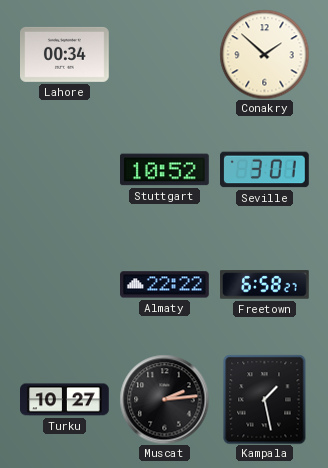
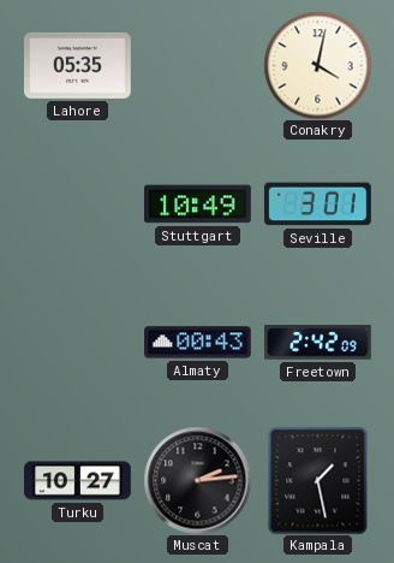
Lahore: 00:34 -> 05:35 (78, 65)
Conakry: 1:52 -> 4:02 (317, 65)
Stuttgart: 10:52 -> 10:49 (198, 205)
Almaty: 22:22 -> 00:43 (198, 343)
Freetown: 6:58 -> 2:42 (318, 343)
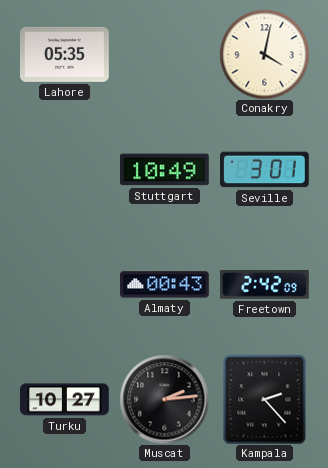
Kampala: 1:28 -> 2:23 (265, 399)
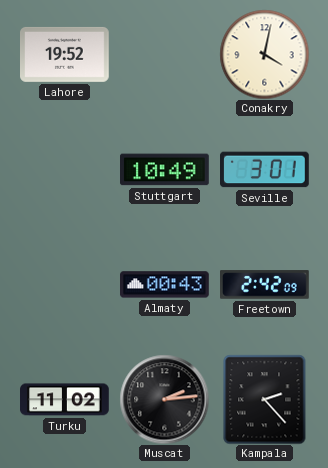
Lahore: 05:35 -> 19:52 (65, 54)
Turku: 10:27 -> 11:02 (65, 400)
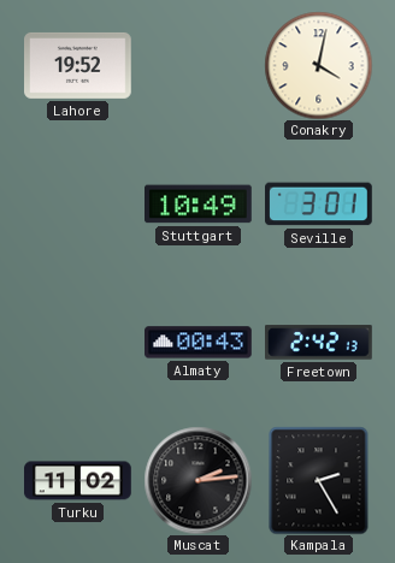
Freetown: 2:42:09 -> 2:42:13 (319, 343)
Kampala: 2:23 -> 2:25 (319, 480)
